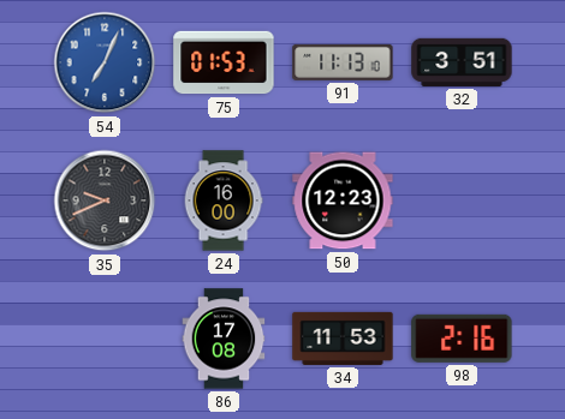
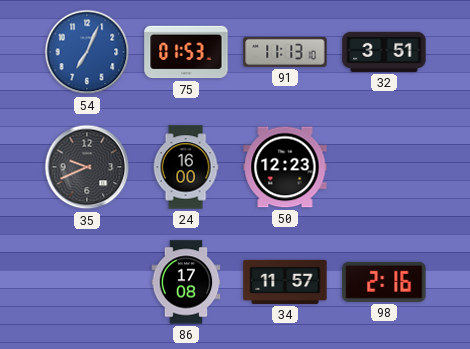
34: 11:53 -> 11:57 (285, 282)
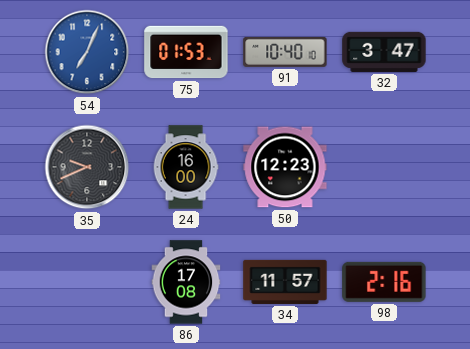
91: 11:13 -> 10:40 (285, 52)
32: 3:51 -> 3:47 (384, 52)
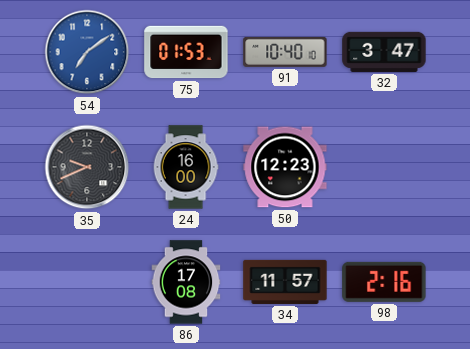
54: 7:04 -> 7:09 (87, 52)
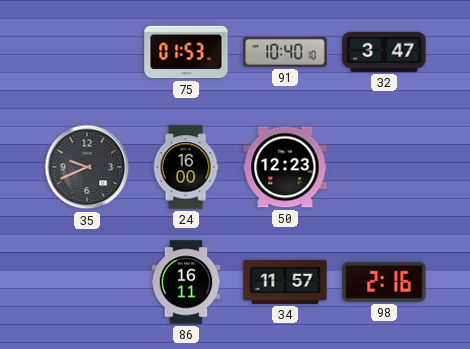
54: 7:09 -> none (87, 52)
86: 17:08 -> 16:11 (186, 282)
